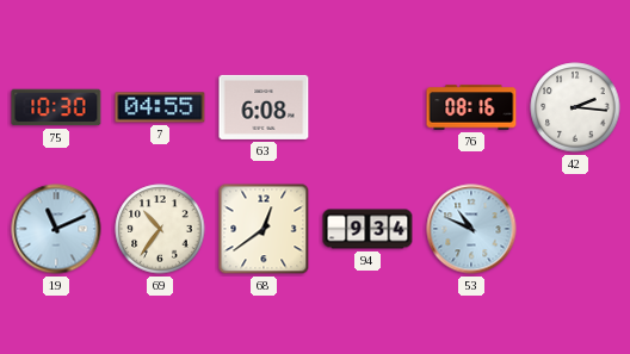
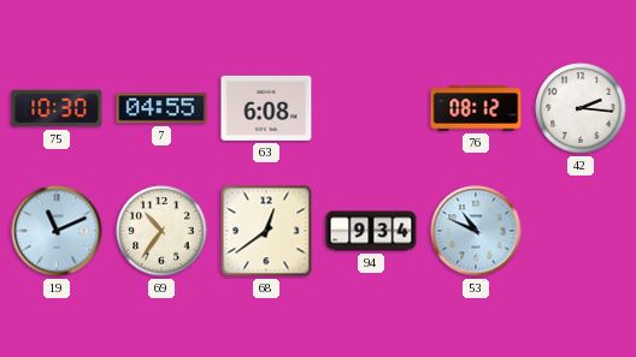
76: 08:16 -> 08:12 (476, 108)
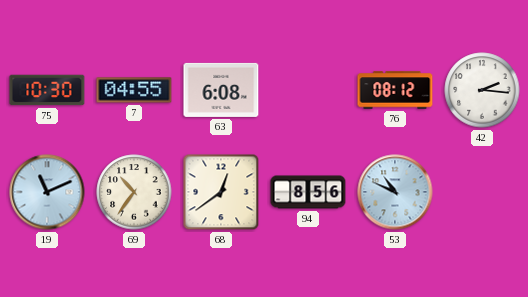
94: 9:34 -> 8:56 (308, 192)
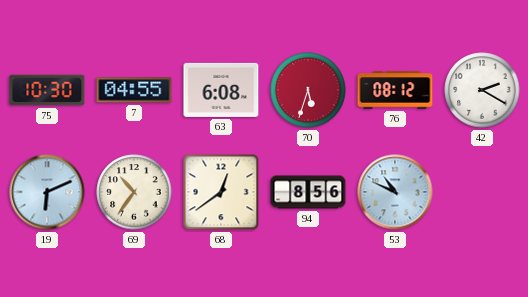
70: none -> 5:33 (308, 90)
42: 2:16 -> 2:20 (482, 90)
19: 11:11 -> 6:11 (47, 192)
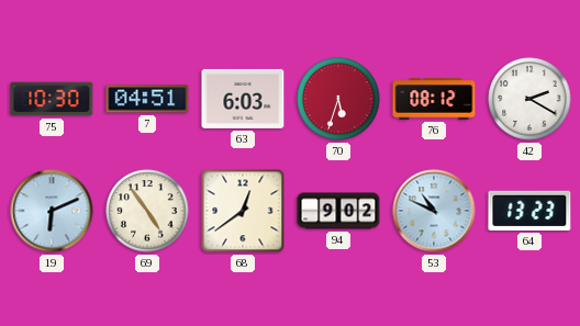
7: 04:55 -> 04:51 (147, 99)
63: 6:08 -> 6:03 (243, 99)
69: 10:36 -> 4:54 (147, 211)
94: 8:56 -> 9:02 (338, 211)
64: none -> 13:23 (529, 211)
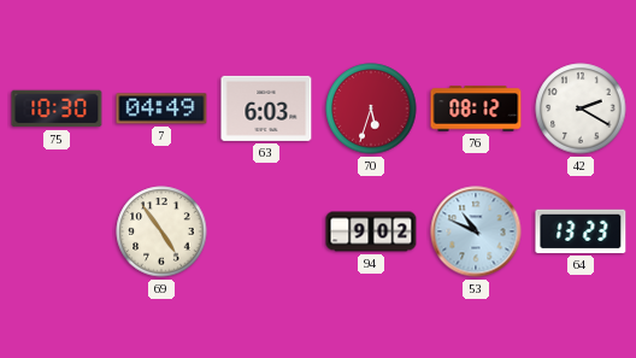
7: 04:51 -> 04:49 (161, 108)
19: 6:11 -> none (52, 211)
68: 12:39 -> none (243, 211)
